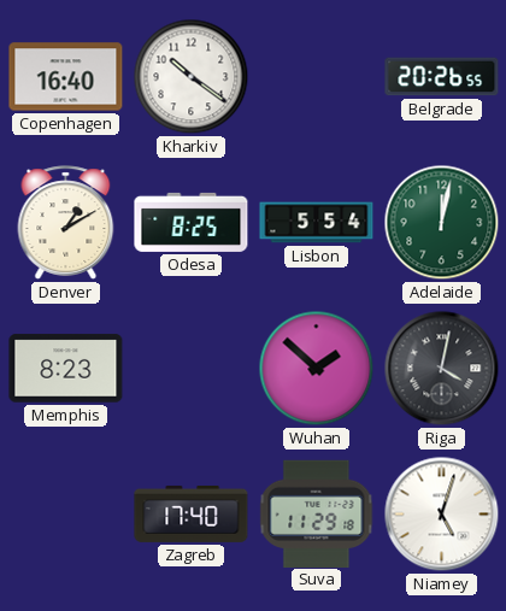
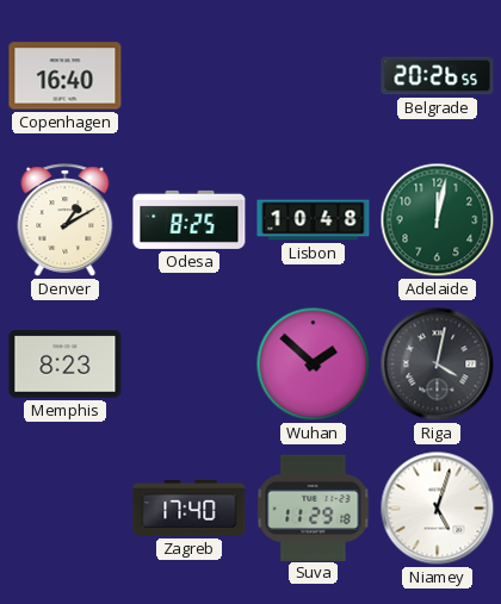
Kharkiv: 10:21 -> none (192, 77)
Lisbon: 5:54 -> 10:48 (314, 220)
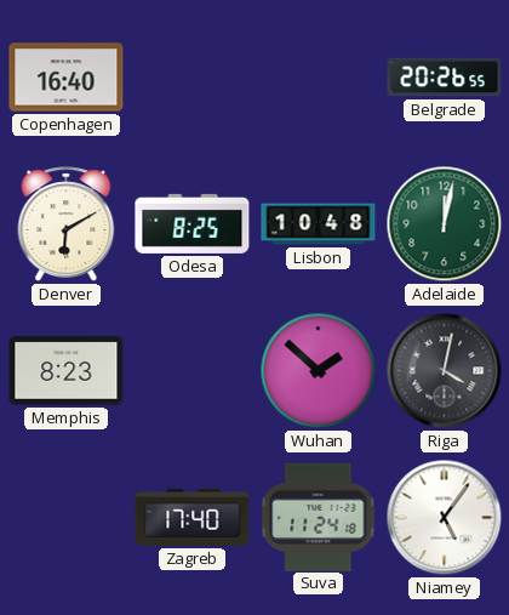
Denver: 1:10 -> 6:10 (67, 224)
Suva: 11:29 -> 11:24 (319, 517)
Niamey: 5:03 -> 5:06 (445, 518)
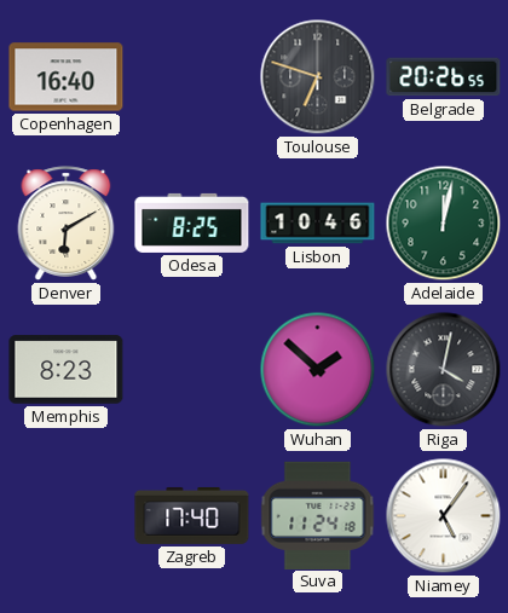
Toulouse: none -> 6:48 (318, 77)
Lisbon: 10:48 -> 10:46 (318, 224)
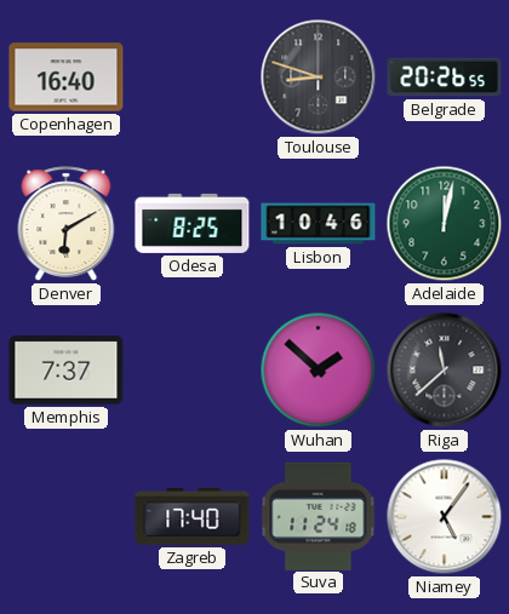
Toulouse: 6:48 -> 8:48 (319, 78)
Memphis: 8:23 -> 7:37 (67, 371)
Riga: 4:02 -> 11:38 (445, 371)
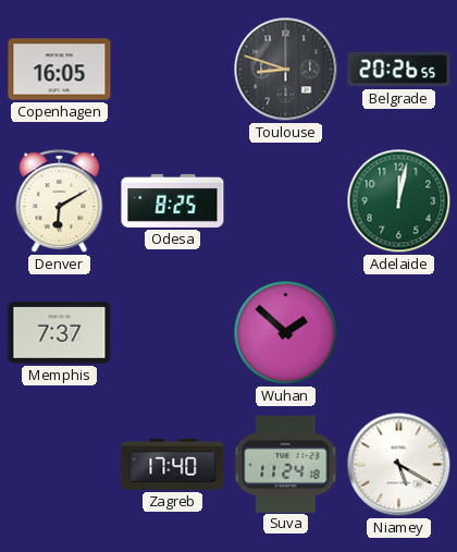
Copenhagen: 16:40 -> 16:05 (60, 70)
Lisbon: 10:46 -> none (319, 224)
Riga: 11:38 -> none (445, 371)
Niamey: 5:06 -> 5:20 (399, 465)
